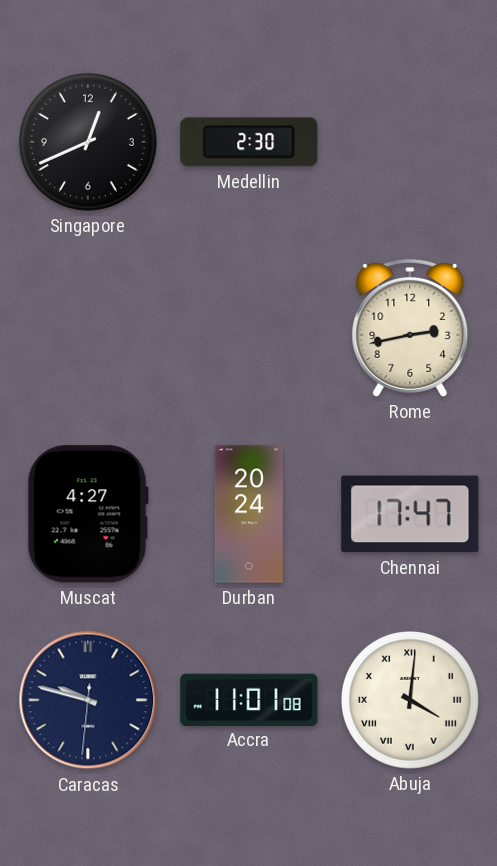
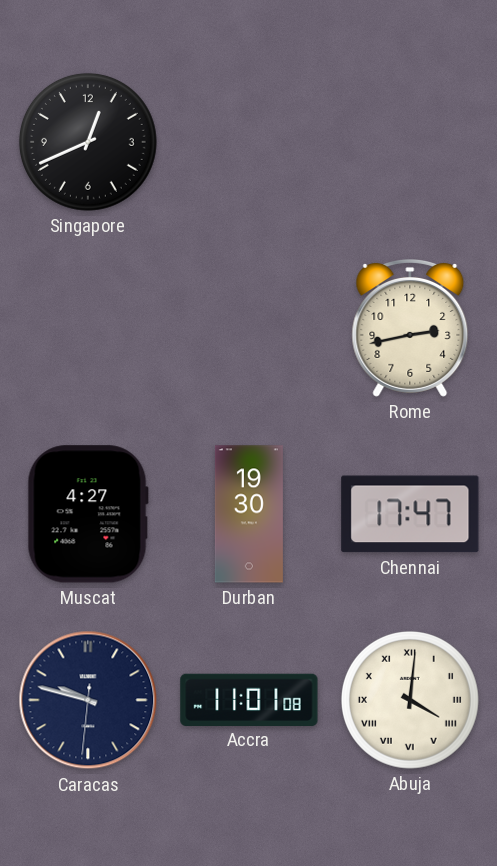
Medellin: 2:30 -> none (249, 142)
Durban: 20:24 -> 19:30 (249, 514)
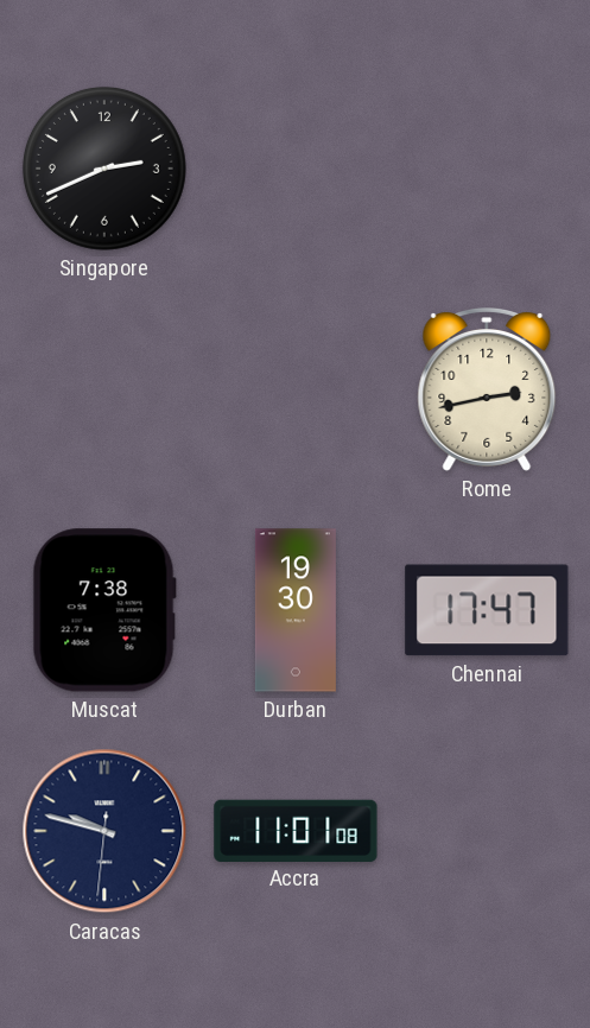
Singapore: 12:41 -> 2:41 (104, 169)
Muscat: 4:27 -> 7:38 (104, 610)
Abuja: 4:01 -> none (410, 700)
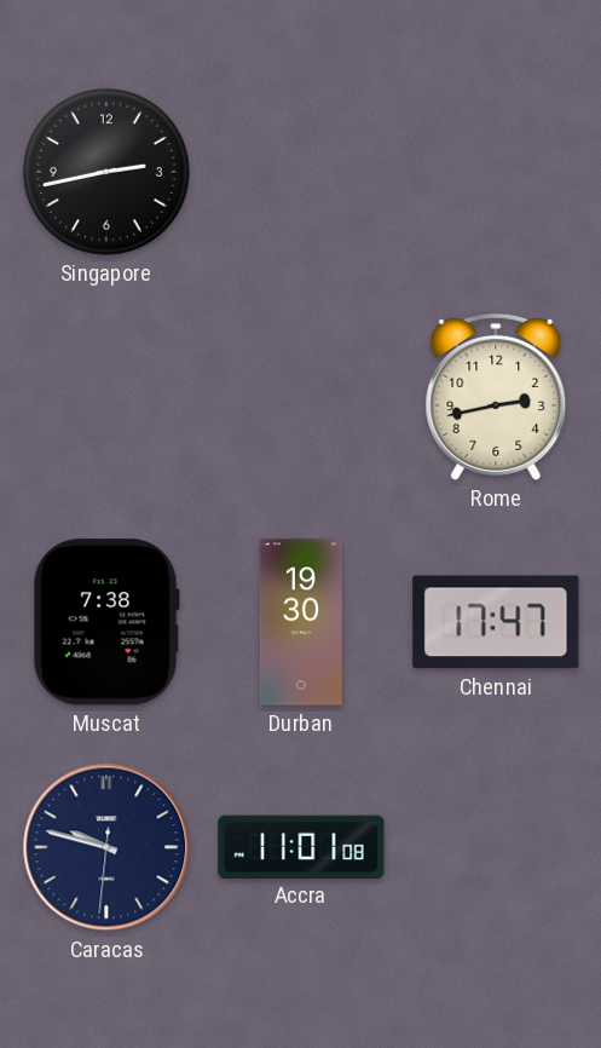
Singapore: 2:41 -> 2:43 (106, 172)
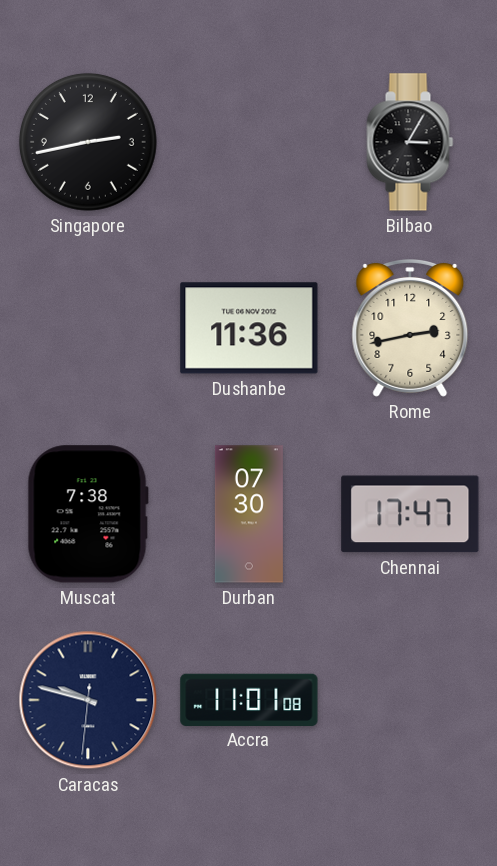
Bilbao: none -> 3:05 (410, 142)
Dushanbe: none -> 11:36 (249, 328)
Durban: 19:30 -> 07:30 (249, 514)
